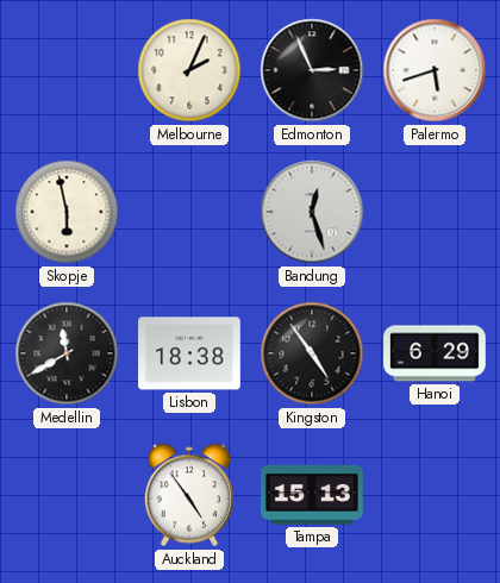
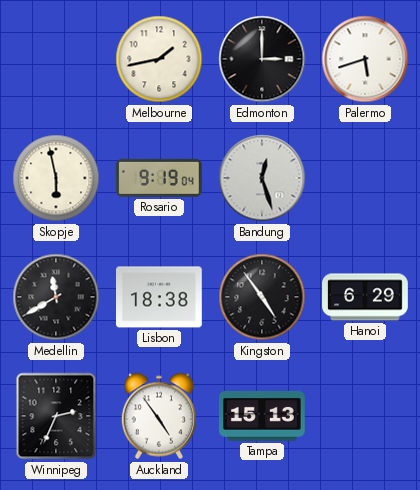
Melbourne: 2:04 -> 1:43 (159, 59)
Edmonton: 2:56 -> 3:00 (262, 59)
Rosario: none -> 9:19 (159, 178)
Winnipeg: none -> 2:34 (56, 416)
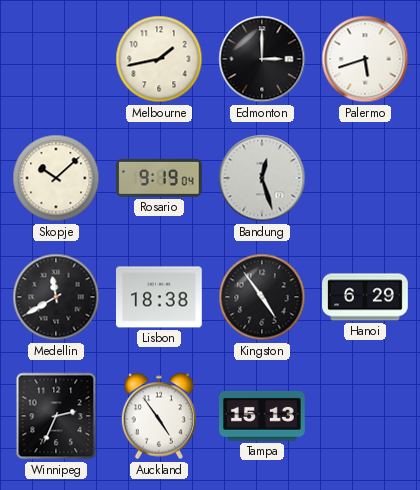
Skopje: 5:58 -> 10:08 (56, 178)
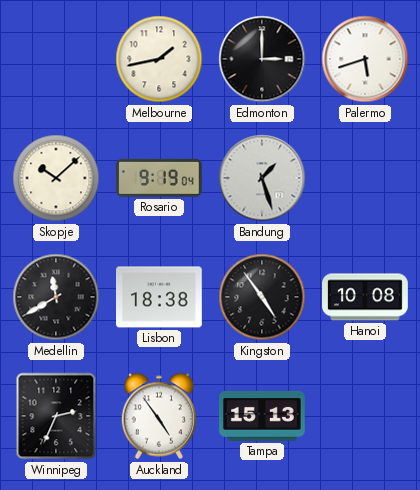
Bandung: 12:27 -> 1:27 (262, 178)
Hanoi: 6:29 -> 10:08 (365, 297)
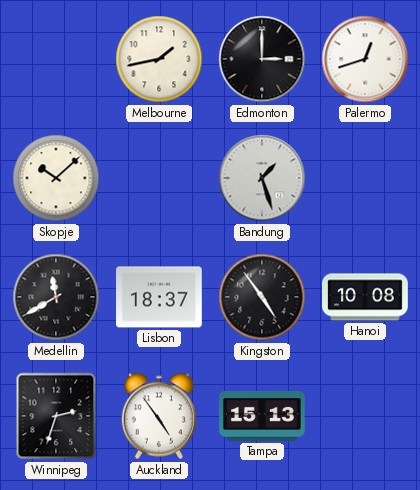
Palermo: 5:42 -> 12:42 (365, 59)
Rosario: 9:19 -> none (159, 178)
Lisbon: 18:38 -> 18:37 (160, 297)
Winnipeg: 2:34 -> 2:33 (56, 416)
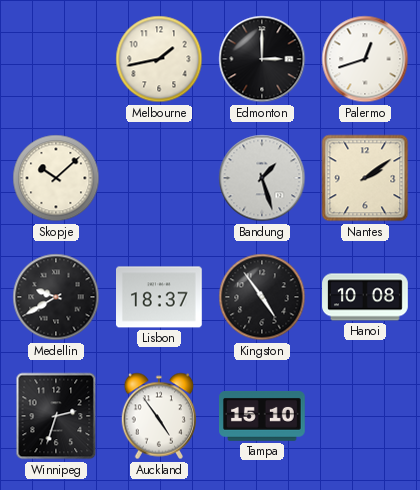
Nantes: none -> 2:09 (365, 178)
Medellin: 11:40 -> 9:40 (56, 297)
Tampa: 15:13 -> 15:10 (263, 416)
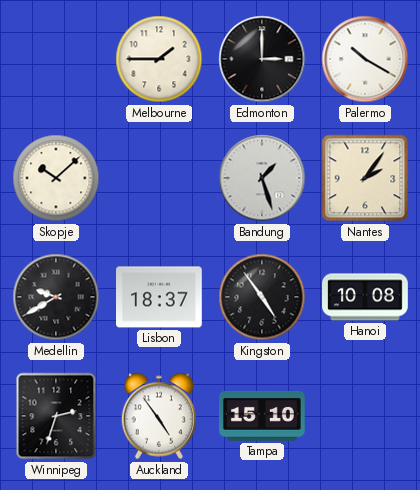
Melbourne: 1:43 -> 1:45 (159, 59)
Palermo: 12:42 -> 10:20 (365, 59)
Nantes: 2:09 -> 2:06 (365, 178)
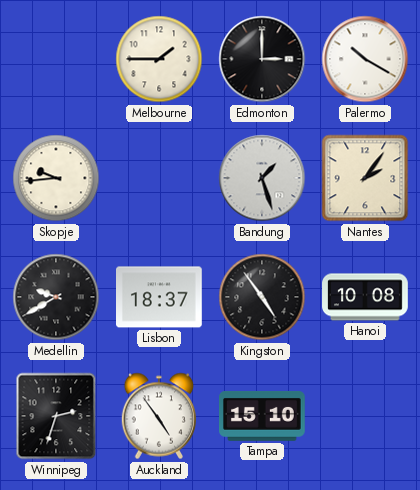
Skopje: 10:08 -> 9:44 (56, 178)
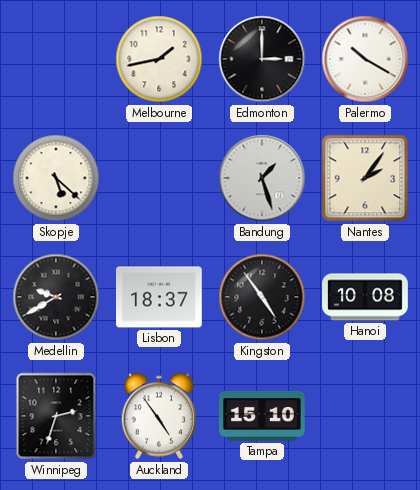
Melbourne: 1:45 -> 1:43 (159, 59)
Skopje: 9:44 -> 5:22 (56, 178)
